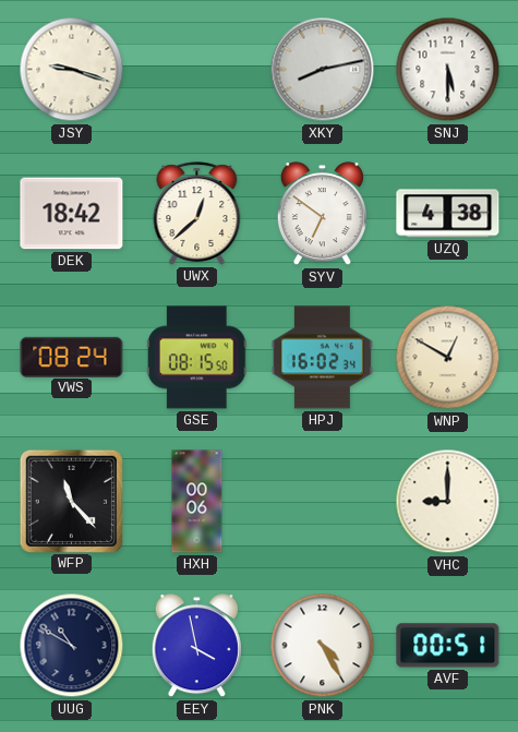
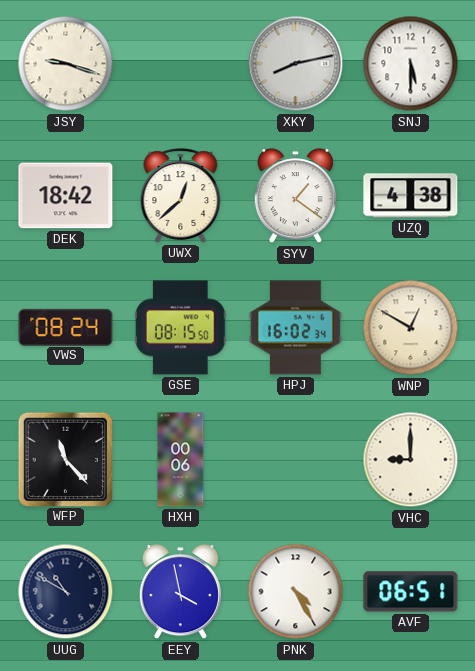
SYV: 6:51 -> 1:21 (295, 196)
AVF: 00:51 -> 06:51 (411, 592)
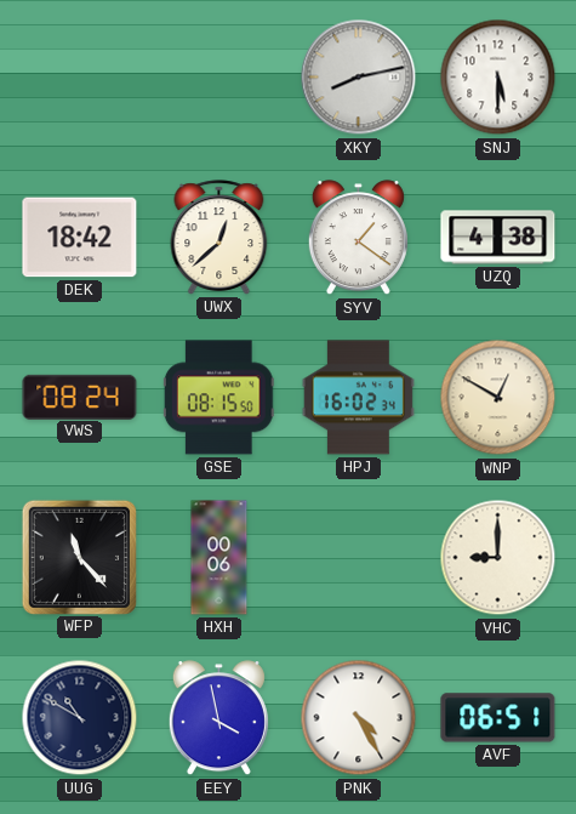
JSY: 9:18 -> none (66, 64)
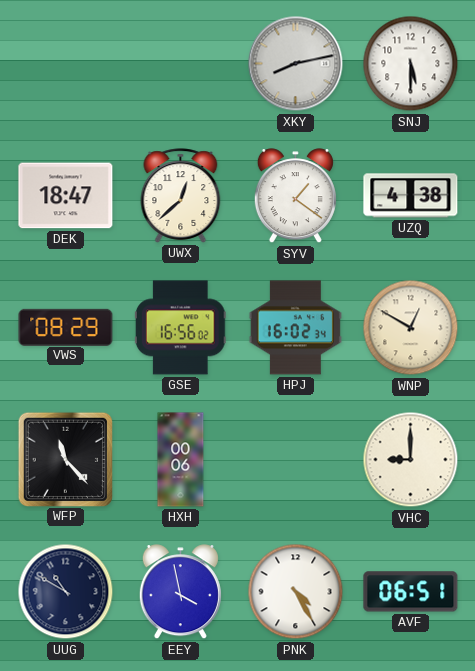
DEK: 18:42 -> 18:47 (66, 196)
VWS: 08:24 -> 08:29 (66, 327)
GSE: 08:15 -> 16:56 (180, 328)
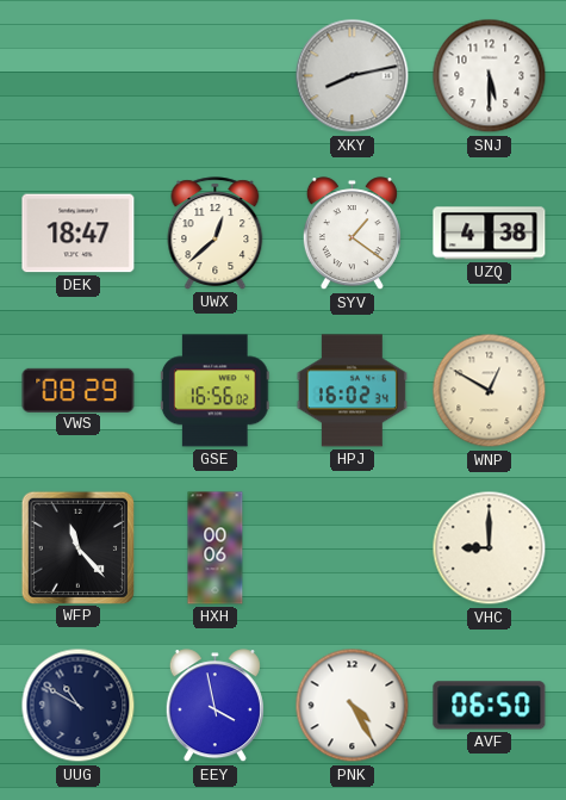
AVF: 06:51 -> 06:50 (490, 706)
